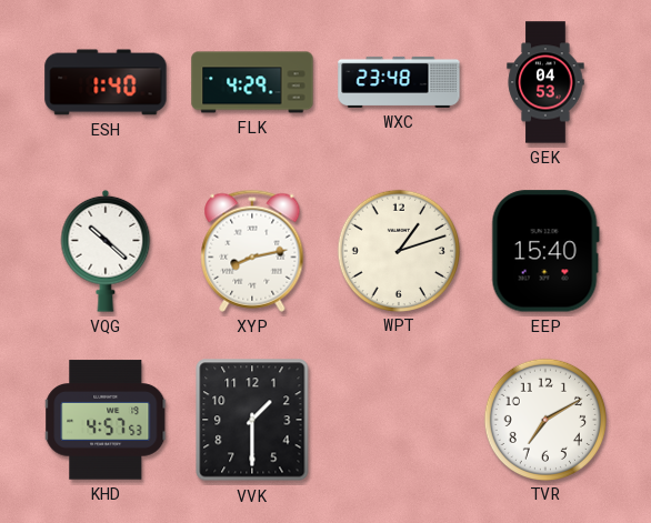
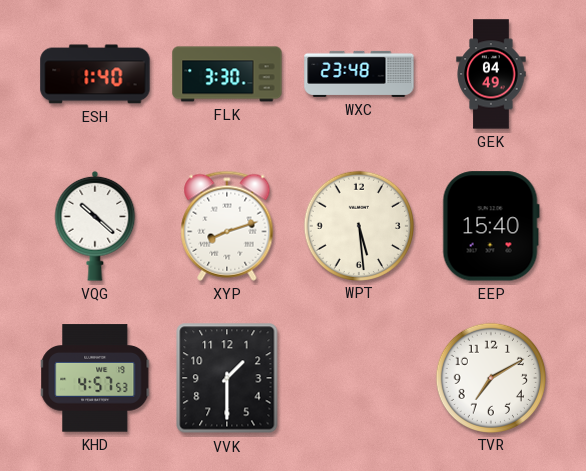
FLK: 4:29 -> 3:30 (227, 74)
GEK: 04:53 -> 04:49 (491, 74)
XYP: 8:13 -> 8:12 (227, 226)
WPT: 1:12 -> 5:29 (358, 225)
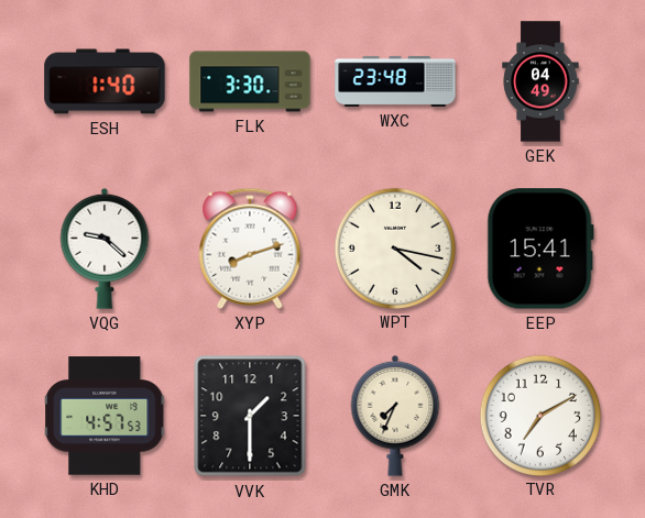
VQG: 10:22 -> 9:22 (105, 249)
WPT: 5:29 -> 4:17 (394, 247)
EEP: 15:40 -> 15:41 (540, 249)
GMK: none -> 7:34 (395, 416)
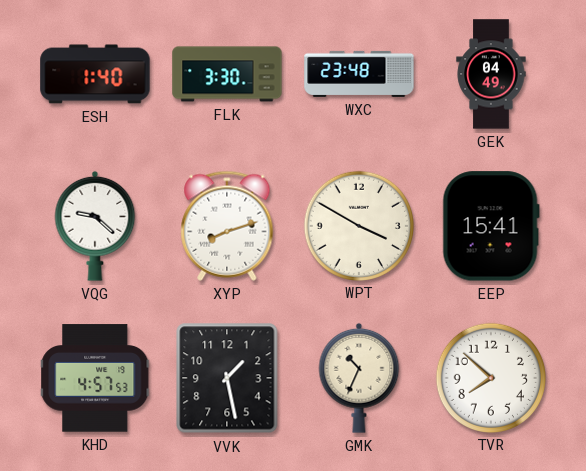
WPT: 4:17 -> 3:50 (358, 225)
VVK: 1:30 -> 1:28 (227, 378)
GMK: 7:34 -> 10:34 (359, 378)
TVR: 7:10 -> 7:52 (490, 377)
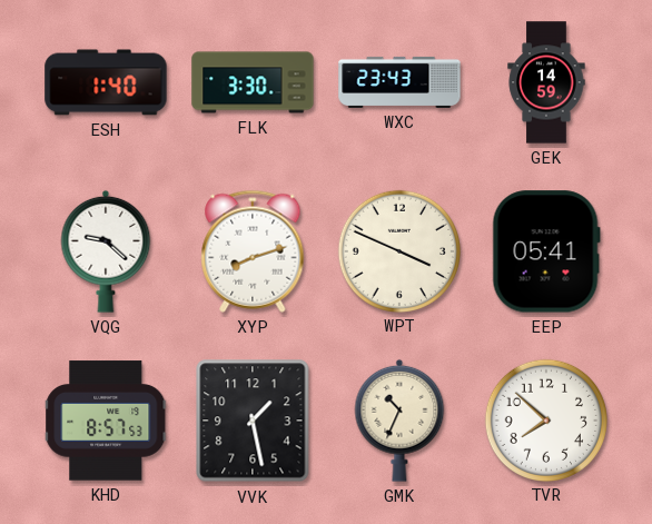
WXC: 23:48 -> 23:43 (399, 82)
GEK: 04:49 -> 14:59 (546, 82)
WPT: 3:50 -> 3:49 (398, 250)
EEP: 15:41 -> 05:41 (546, 251)
KHD: 4:57 -> 8:57 (107, 421)
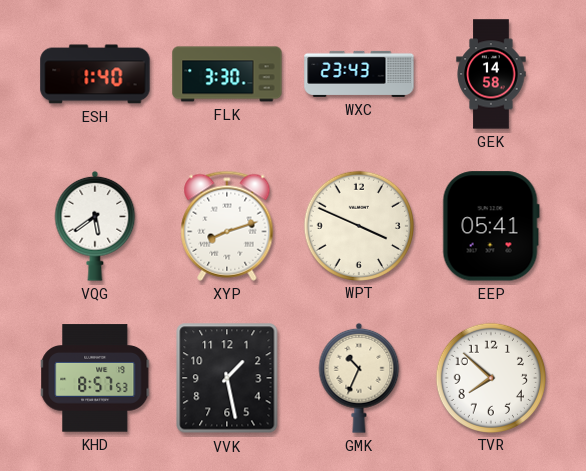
GEK: 14:59 -> 14:58 (491, 74)
VQG: 9:22 -> 5:39 (95, 226)
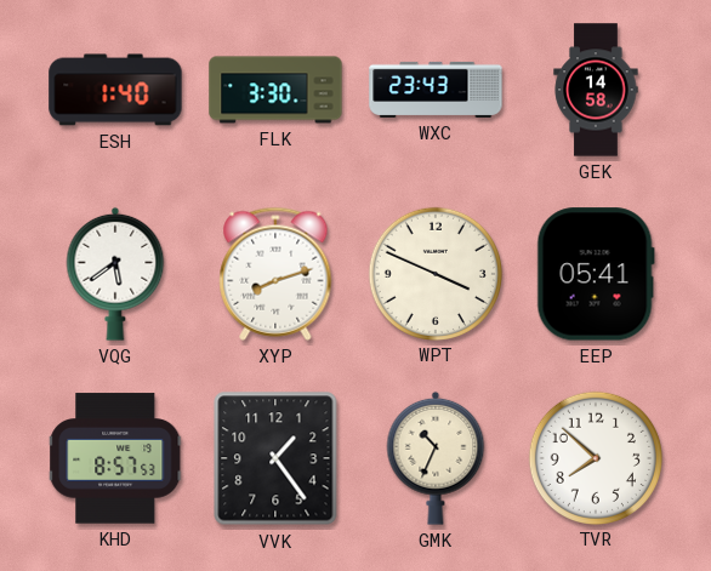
VVK: 1:28 -> 1:24 (275, 458)
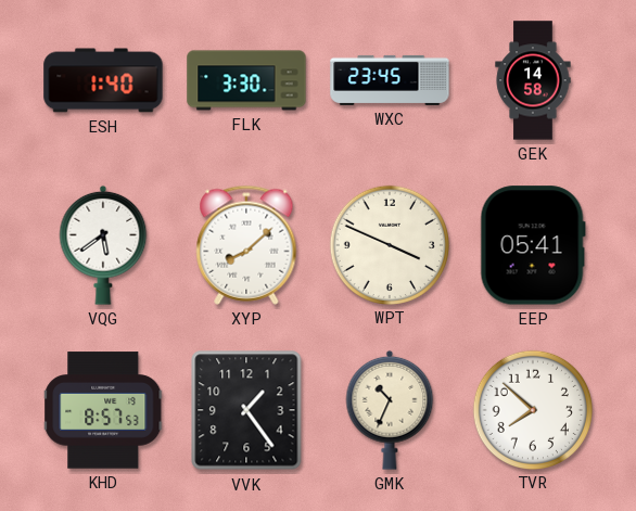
WXC: 23:43 -> 23:45 (390, 80)
XYP: 8:12 -> 8:08 (246, 245)
